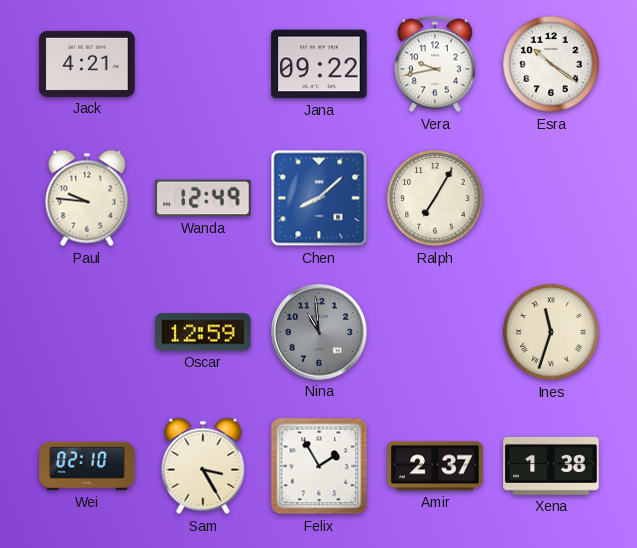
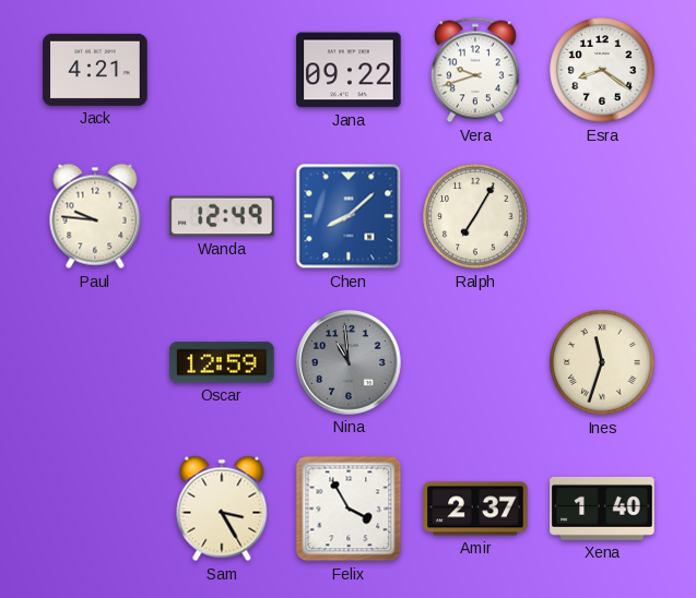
Vera: 9:43 -> 9:42 (475, 70)
Esra: 10:21 -> 8:21 (602, 70)
Wei: 02:10 -> none (87, 466)
Felix: 1:55 -> 3:55 (349, 509)
Xena: 1:38 -> 1:40 (602, 509)
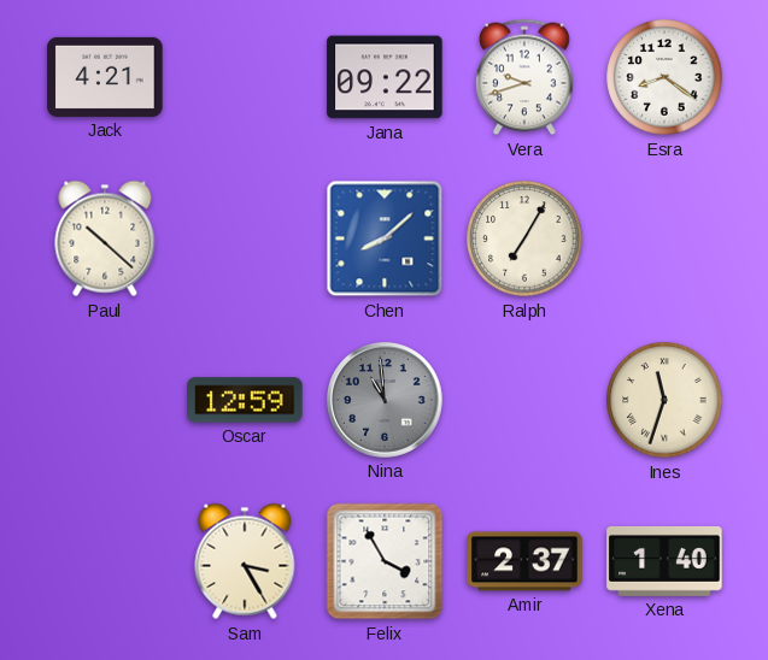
Paul: 9:46 -> 10:22 (105, 238)
Wanda: 12:49 -> none (222, 216)
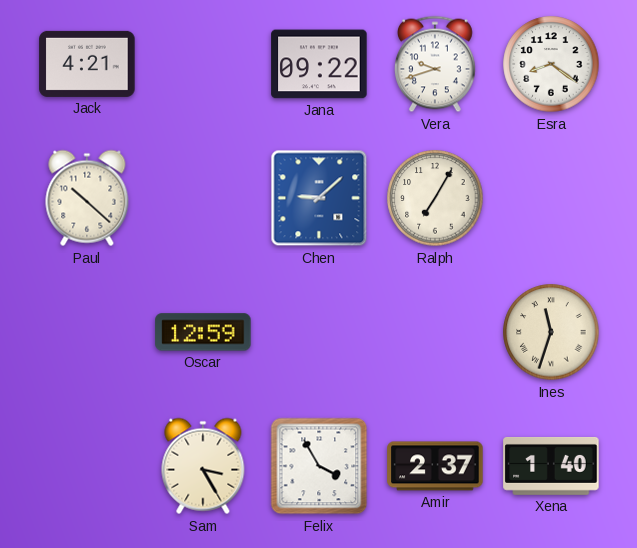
Chen: 8:08 -> 9:08 (319, 198)
Nina: 10:59 -> none (385, 400)
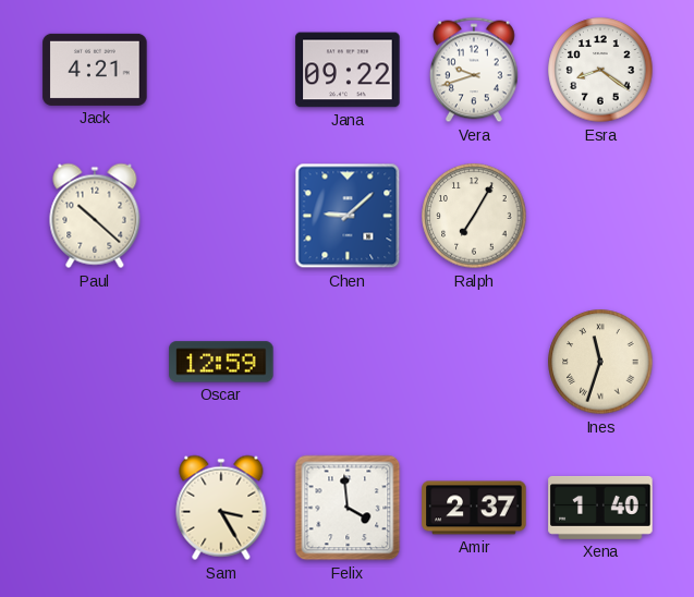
Felix: 3:55 -> 3:59 (348, 508)
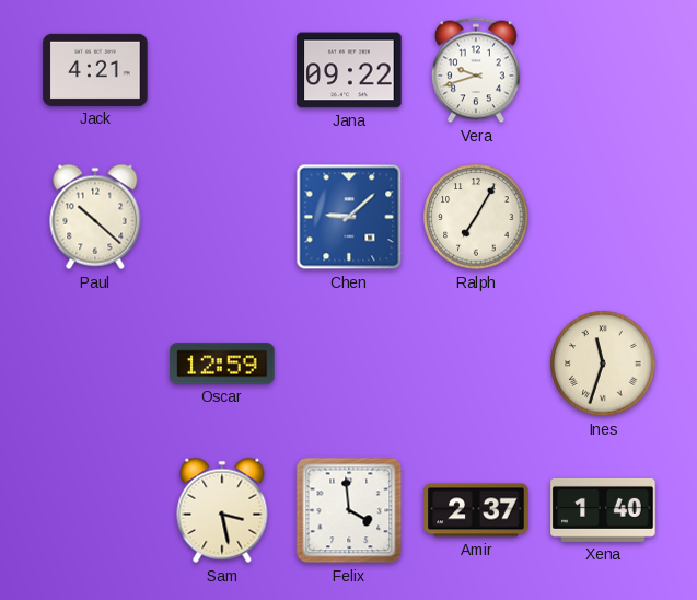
Esra: 8:21 -> none (600, 70)
Sam: 3:25 -> 3:28 (222, 510)
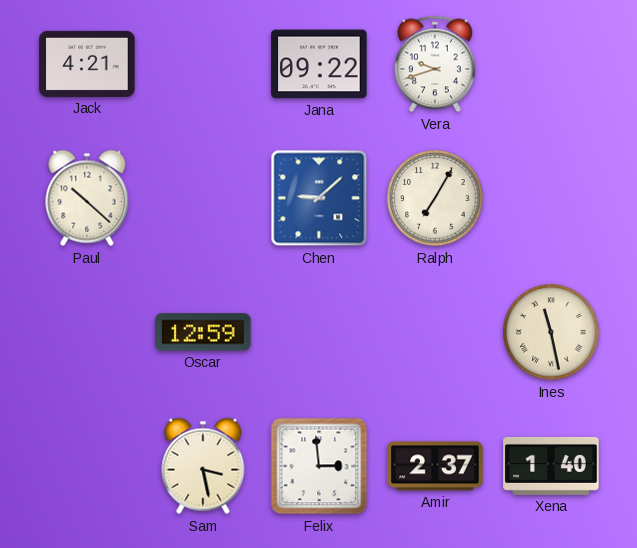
Ines: 11:33 -> 11:28 (551, 332)
Felix: 3:59 -> 2:59 (319, 466)
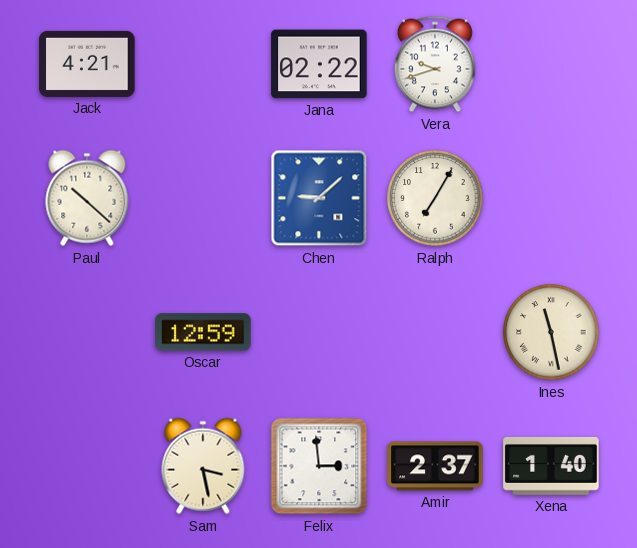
Jana: 09:22 -> 02:22 (319, 64)
